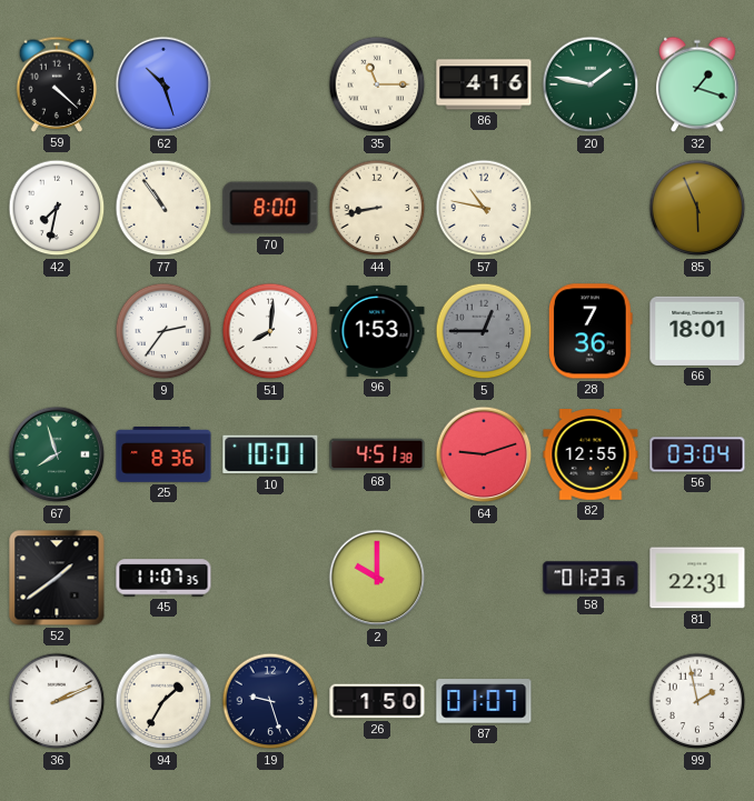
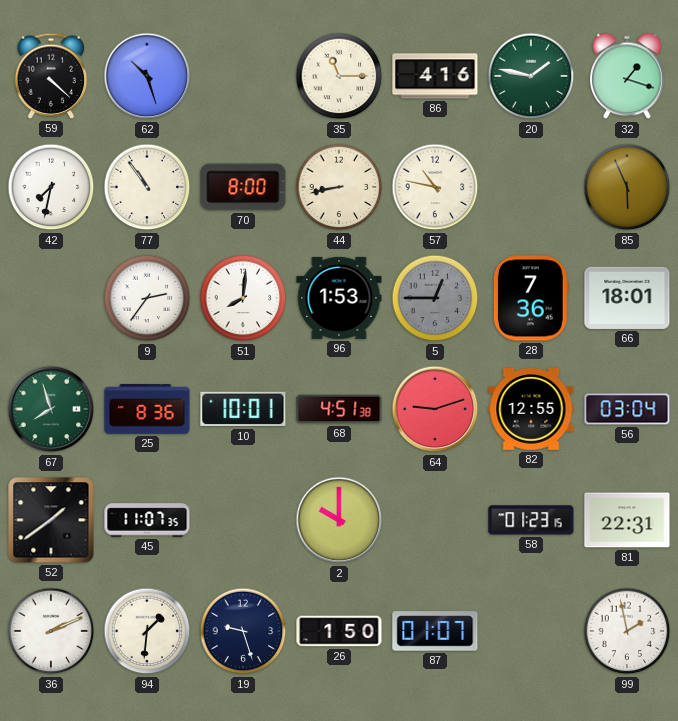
94: 1:35 -> 1:31 (147, 631)
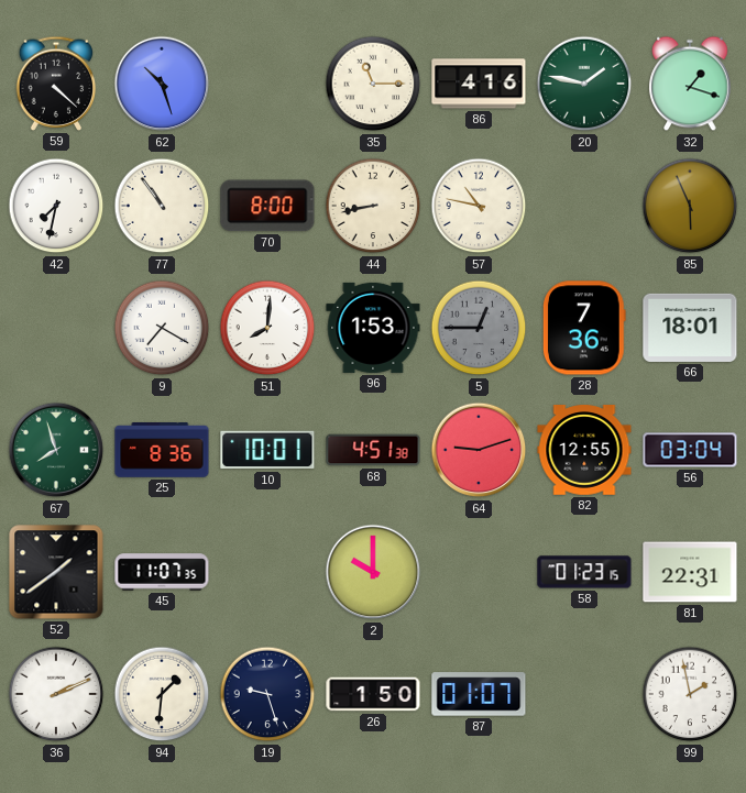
9: 2:36 -> 7:20 (162, 328)
